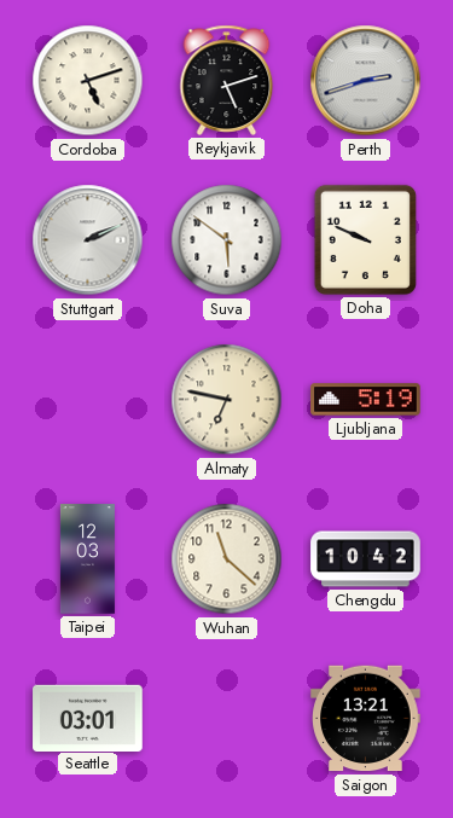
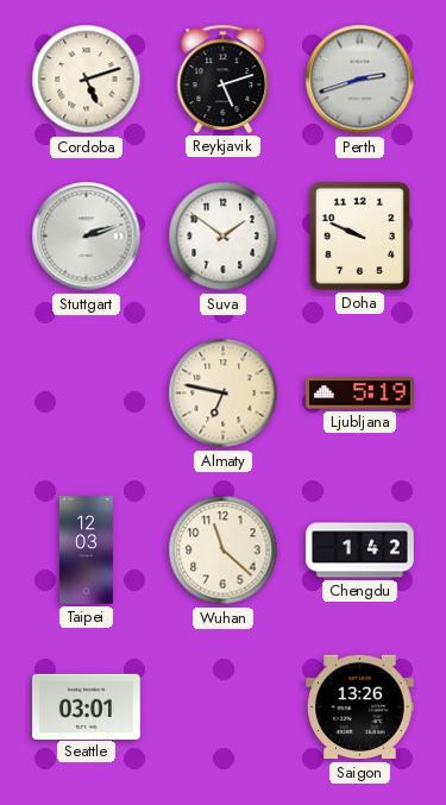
Stuttgart: 2:11 -> 2:12 (87, 237)
Suva: 5:51 -> 1:51 (224, 237)
Chengdu: 10:42 -> 1:42 (360, 551)
Saigon: 13:21 -> 13:26 (360, 707)
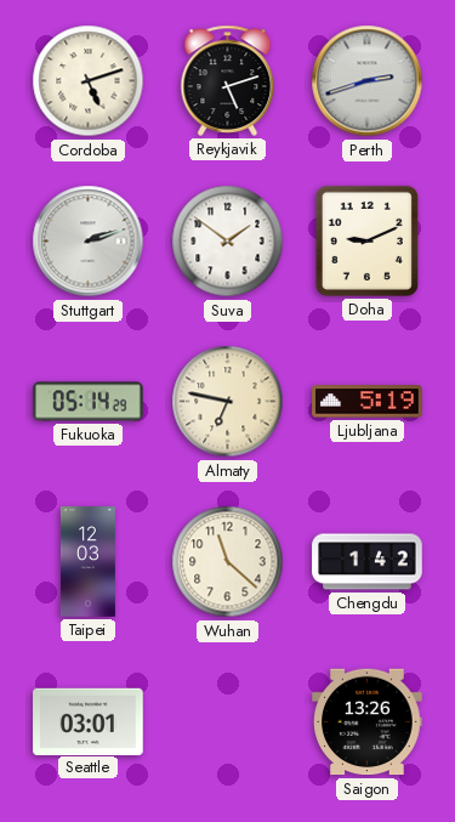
Doha: 9:49 -> 9:11 (366, 240)
Fukuoka: none -> 05:14 (89, 402)
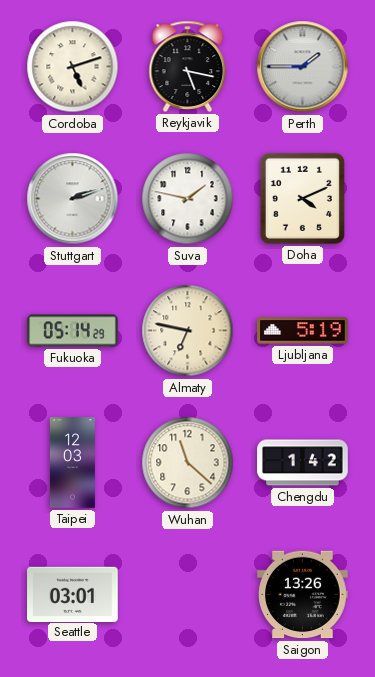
Reykjavik: 5:12 -> 5:17 (188, 66)
Perth: 2:42 -> 1:45 (303, 67)
Suva: 1:51 -> 1:47 (188, 199)
Doha: 9:11 -> 4:11 (302, 198)
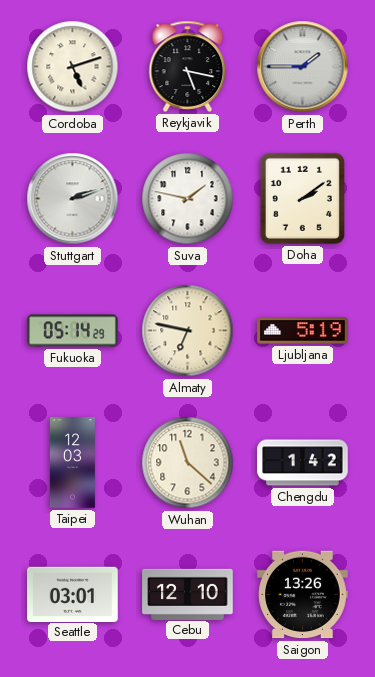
Doha: 4:11 -> 2:09 (302, 198)
Cebu: none -> 12:10 (188, 594)
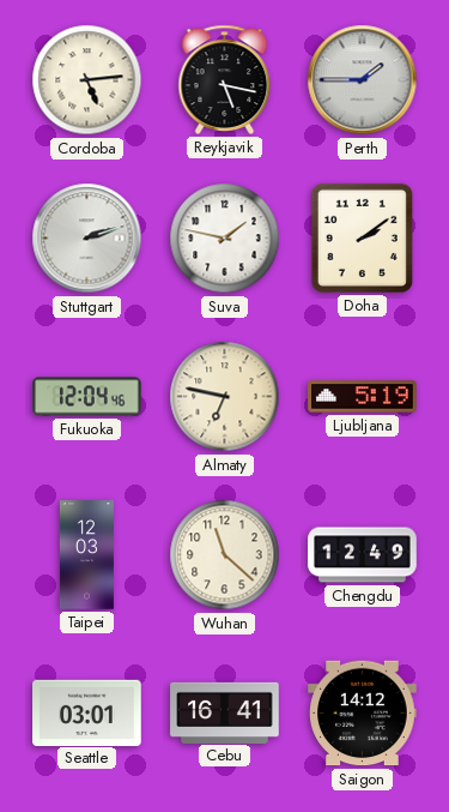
Cordoba: 5:12 -> 5:14 (87, 80)
Fukuoka: 05:14 -> 12:04 (87, 397)
Chengdu: 1:42 -> 12:49 (363, 555)
Cebu: 12:10 -> 16:41 (225, 712)
Saigon: 13:26 -> 14:12 (363, 714)
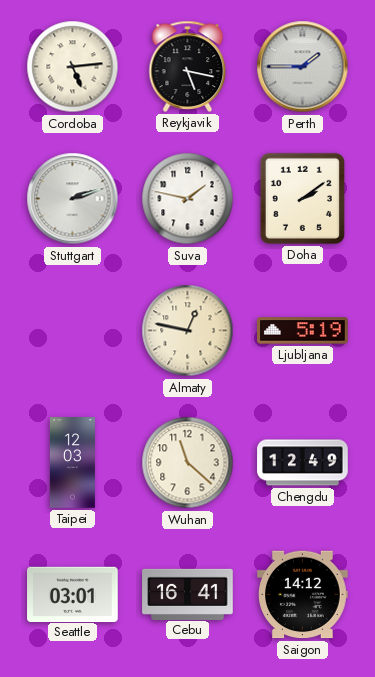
Fukuoka: 12:04 -> none (87, 397)
Almaty: 6:47 -> 12:47 (188, 331)
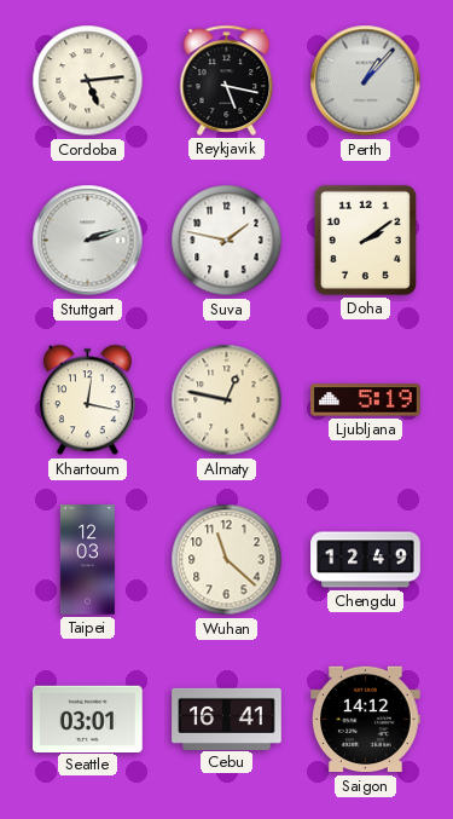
Perth: 1:45 -> 1:07 (366, 81)
Khartoum: none -> 12:17 (87, 400)
